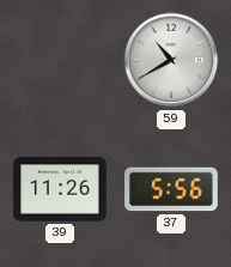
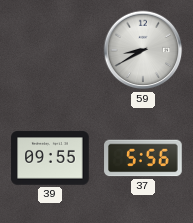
59: 10:40 -> 8:40 (143, 50)
39: 11:26 -> 09:55 (50, 158)
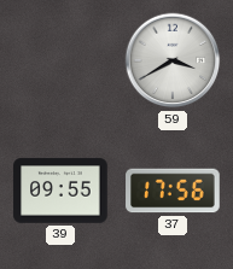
59: 8:40 -> 3:40 (173, 60)
37: 5:56 -> 17:56 (173, 191)
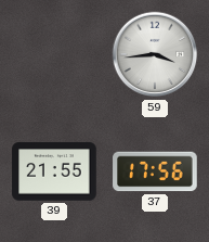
59: 3:40 -> 3:44 (155, 54)
39: 09:55 -> 21:55 (54, 171)
